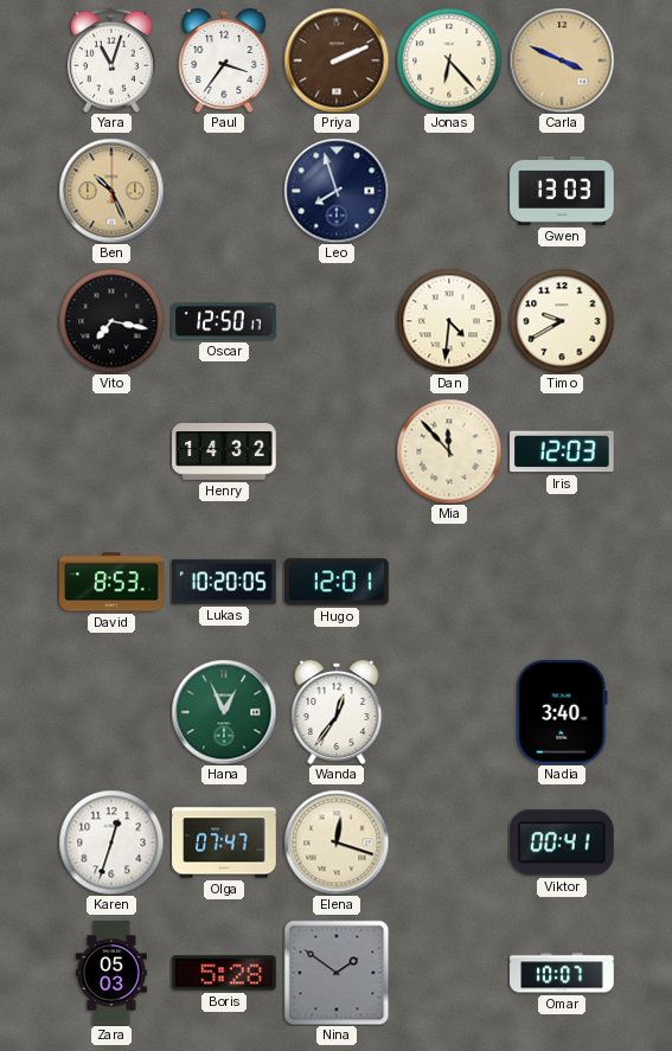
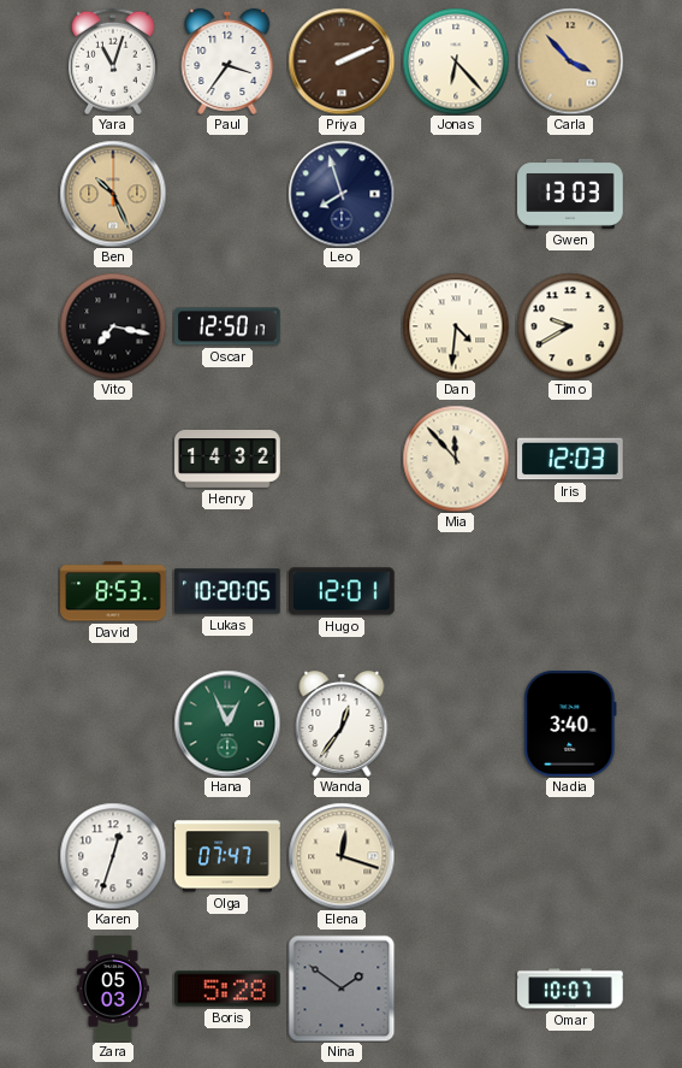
Carla: 3:49 -> 3:53 (570, 61)
Viktor: 00:41 -> none (562, 842)
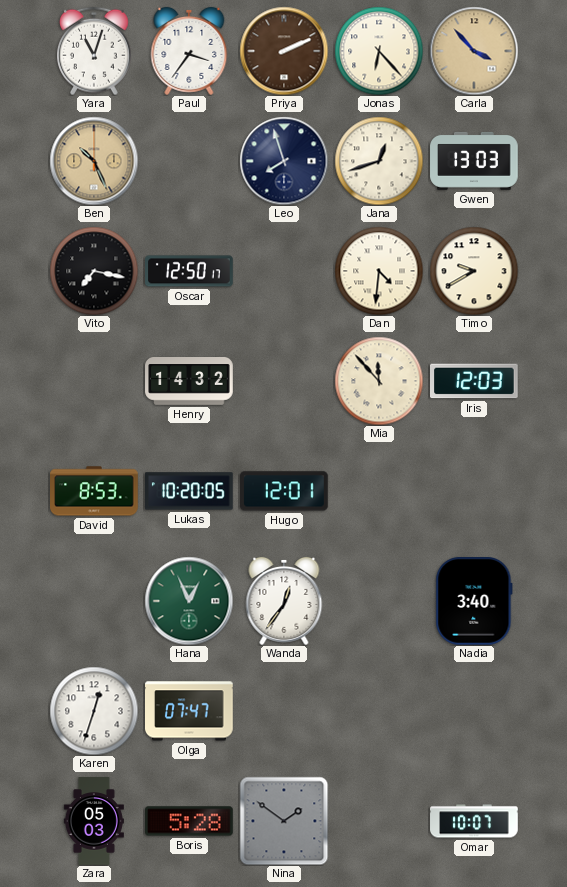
Jana: none -> 12:42 (379, 161)
Elena: 12:18 -> none (342, 856)
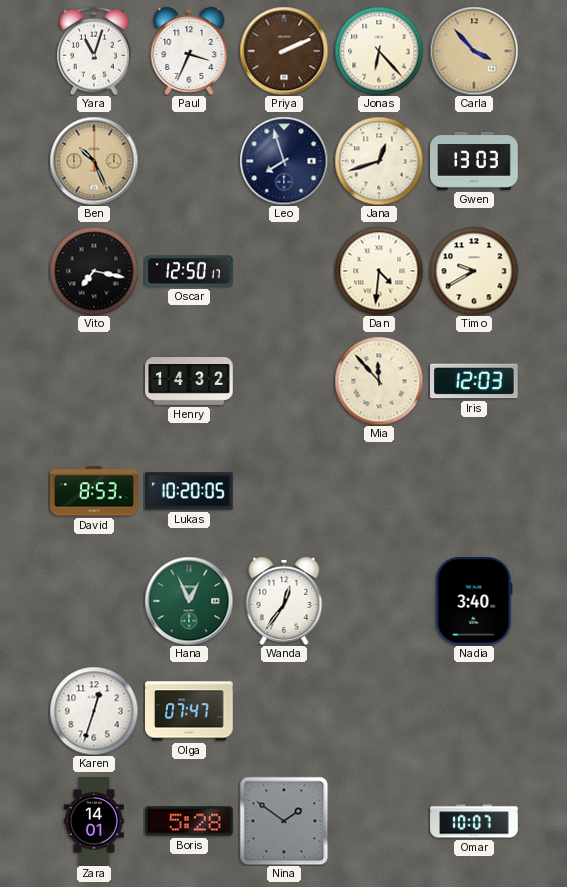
Paul: 3:36 -> 3:34 (189, 51)
Hugo: 12:01 -> none (285, 491)
Zara: 05:03 -> 14:01 (94, 821)
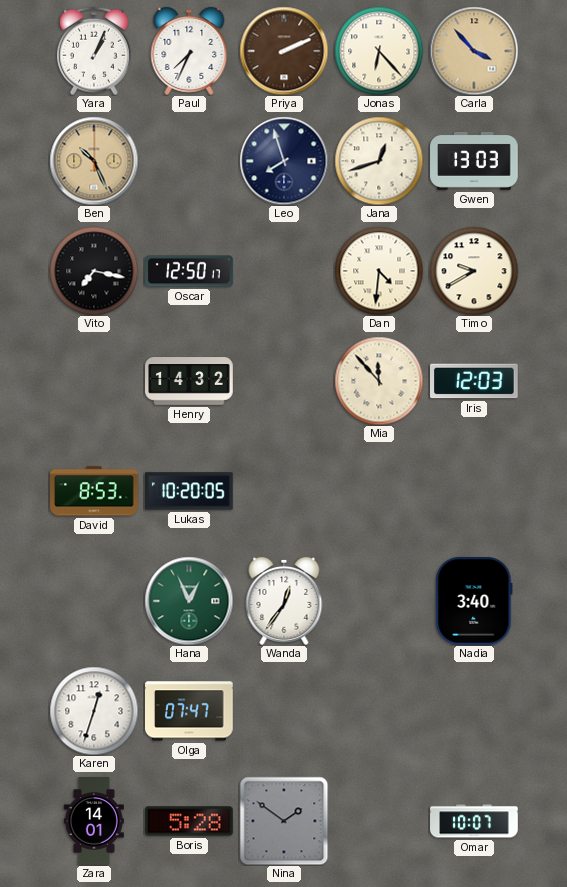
Yara: 11:03 -> 1:04 (94, 51)
Paul: 3:34 -> 7:34 (189, 51)
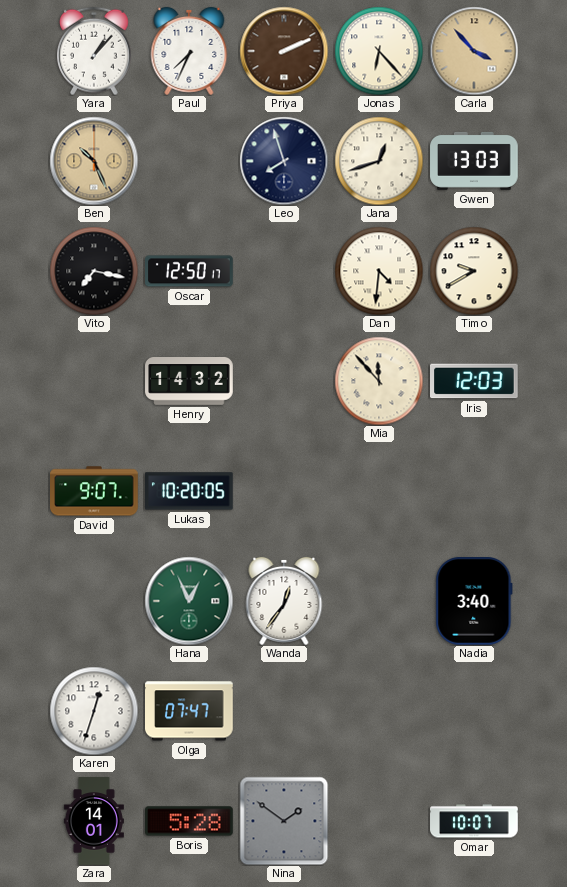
Yara: 1:04 -> 1:07 (94, 51)
David: 8:53 -> 9:07 (94, 491)
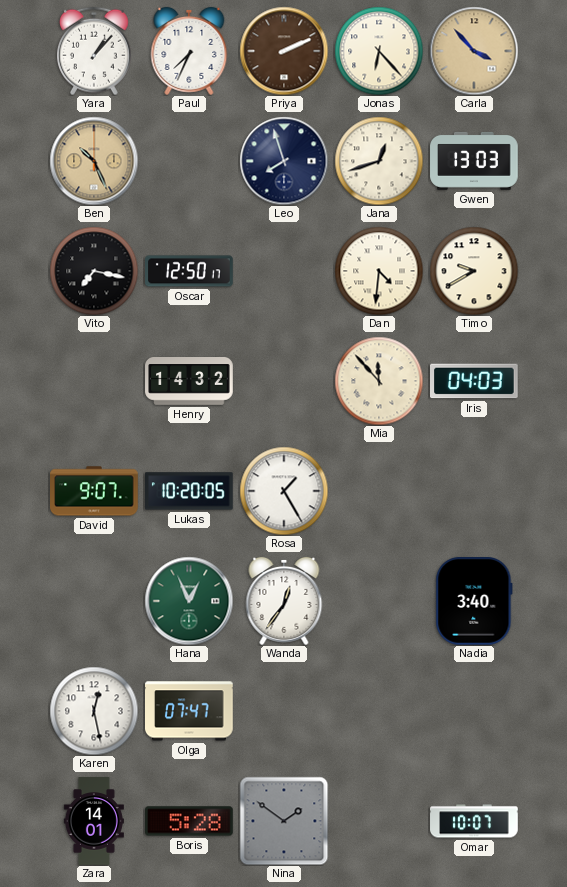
Iris: 12:03 -> 04:03 (475, 381)
Rosa: none -> 1:25 (284, 491)
Karen: 12:33 -> 12:28 (94, 711)
